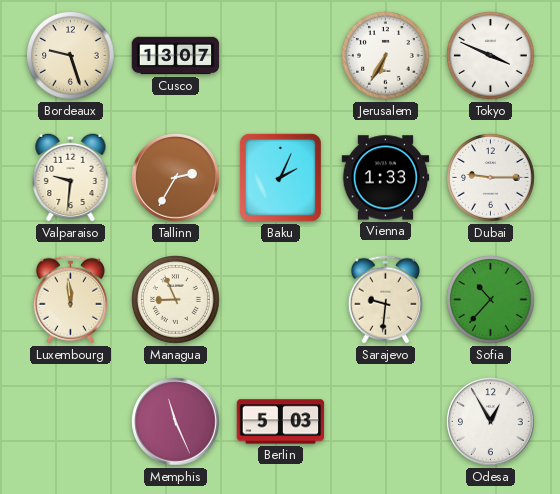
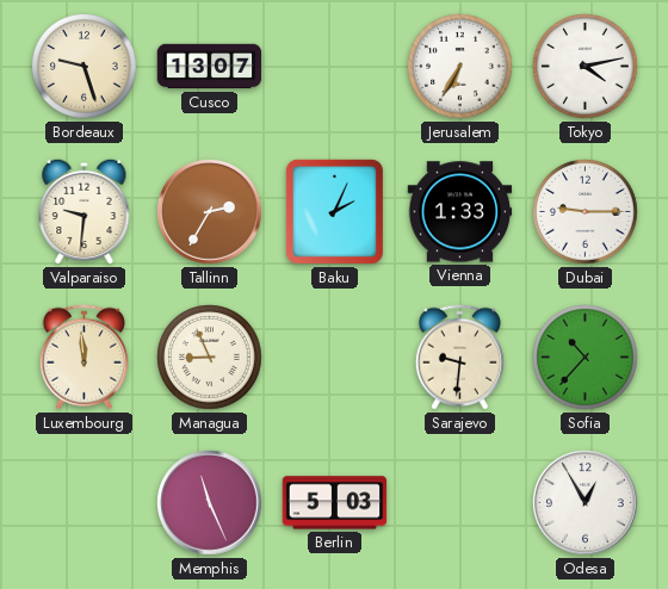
Tokyo: 3:49 -> 4:13 (586, 67)
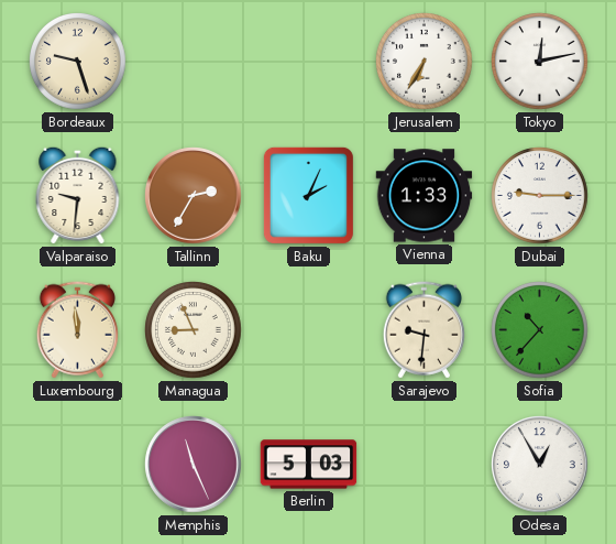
Cusco: 13:07 -> none (210, 67)
Tokyo: 4:13 -> 12:13 (540, 62)
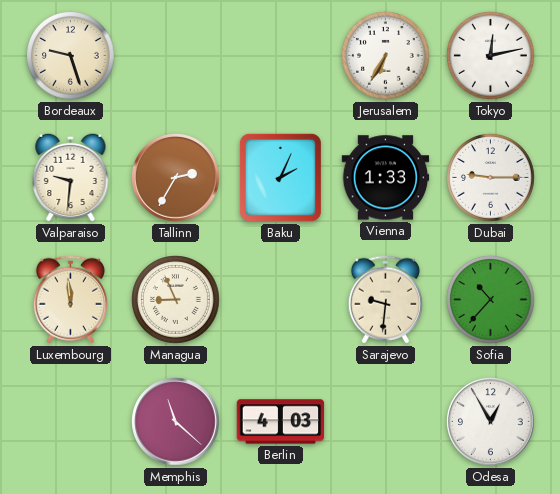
Memphis: 11:26 -> 11:22 (176, 422)
Berlin: 5:03 -> 4:03 (281, 422)
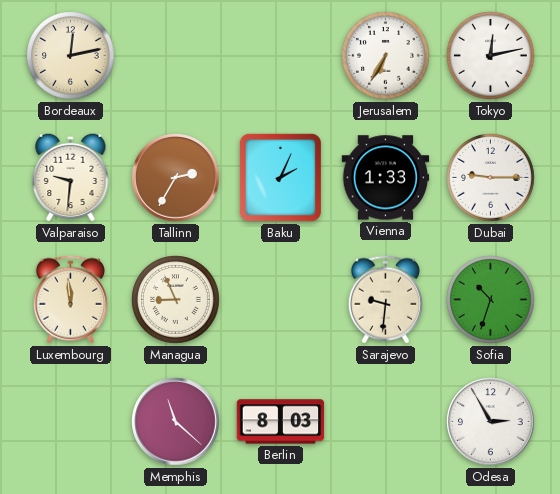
Bordeaux: 9:27 -> 12:13 (71, 56)
Sofia: 10:37 -> 10:33 (491, 300)
Berlin: 4:03 -> 8:03 (281, 422)
Odesa: 12:55 -> 2:55 (491, 422)
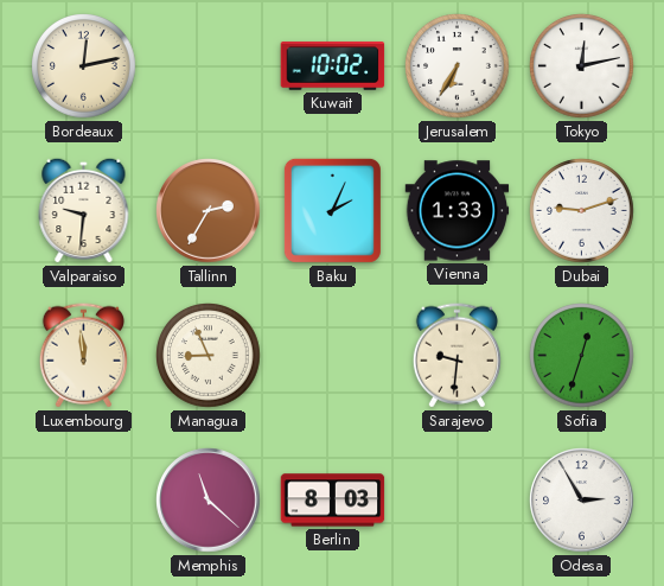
Kuwait: none -> 10:02 (333, 66)
Dubai: 9:15 -> 9:12 (582, 211)
Sofia: 10:33 -> 12:33 (582, 356)
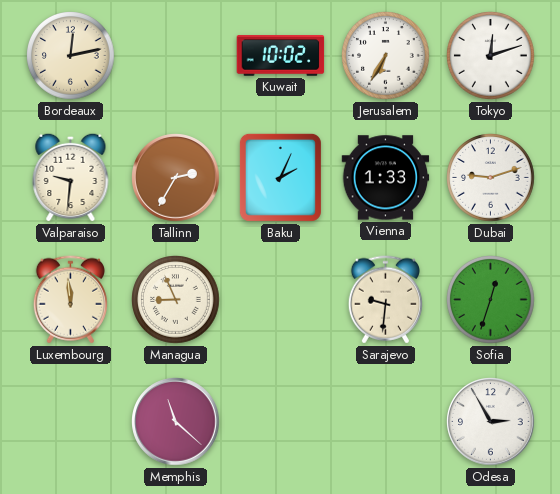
Tokyo: 12:13 -> 12:12 (491, 56)
Berlin: 8:03 -> none (333, 501)
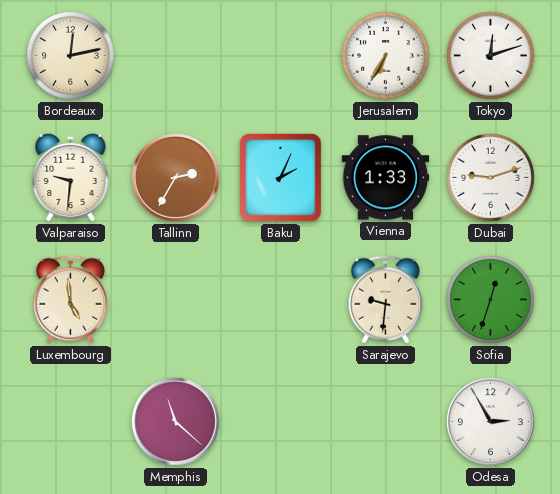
Kuwait: 10:02 -> none (281, 56)
Luxembourg: 11:59 -> 4:59 (70, 300)
Managua: 8:56 -> none (176, 300)
